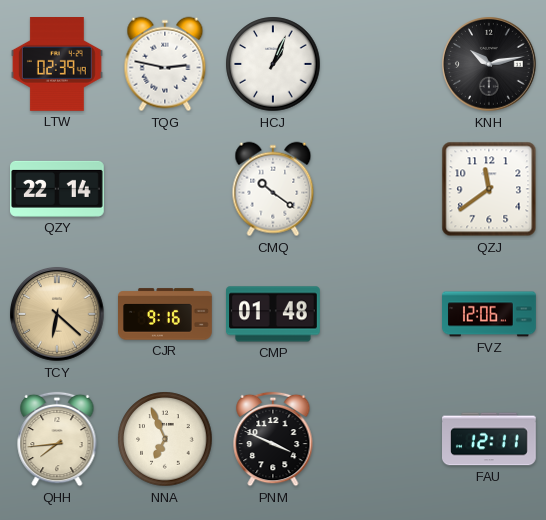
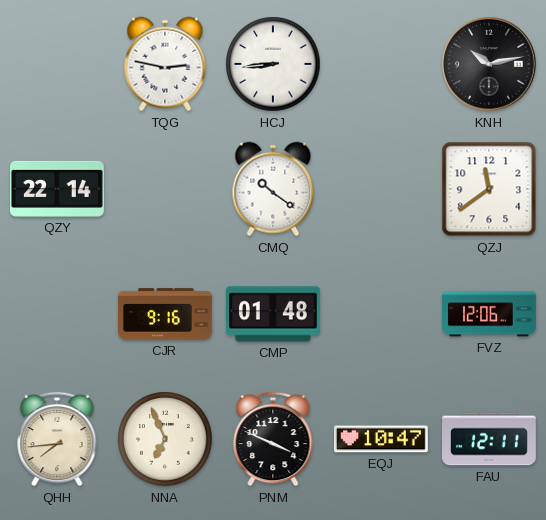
LTW: 02:39 -> none (57, 65)
HCJ: 1:04 -> 8:44 (273, 64)
TCY: 6:22 -> none (58, 315)
EQJ: none -> 10:47 (382, 439)
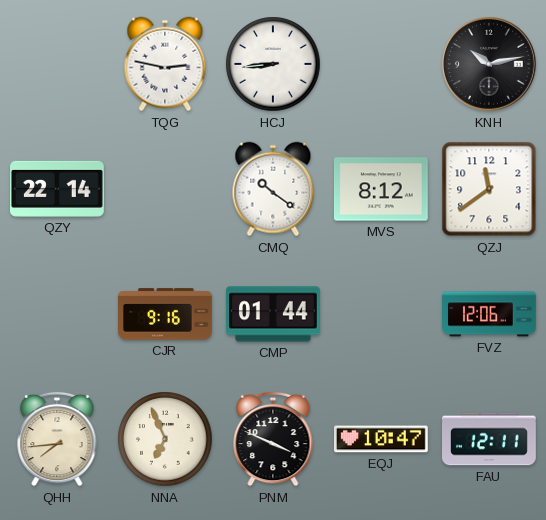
MVS: none -> 8:12 (381, 189)
CMP: 01:48 -> 01:44 (274, 314)
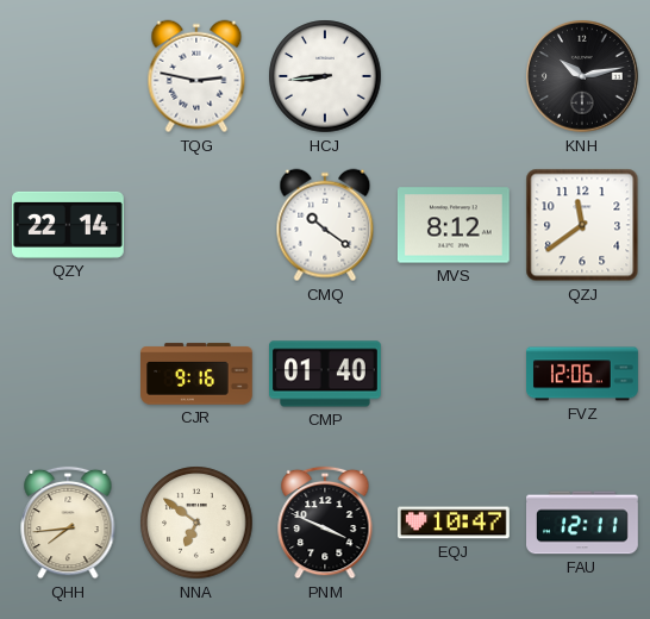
CMP: 01:44 -> 01:40 (326, 374)
NNA: 6:56 -> 6:51 (196, 523)
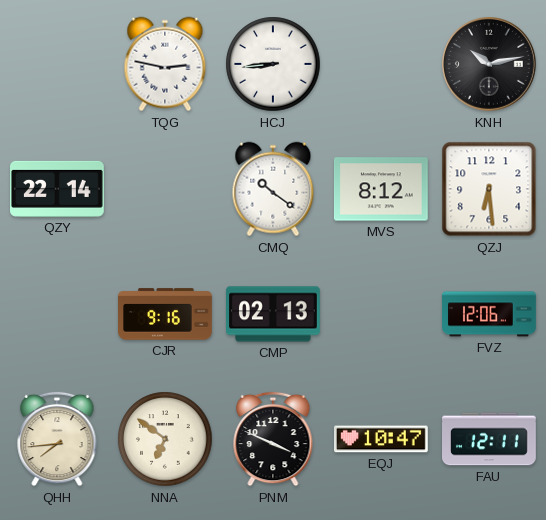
QZJ: 11:39 -> 6:29 (489, 189)
CMP: 01:40 -> 02:13 (274, 314)
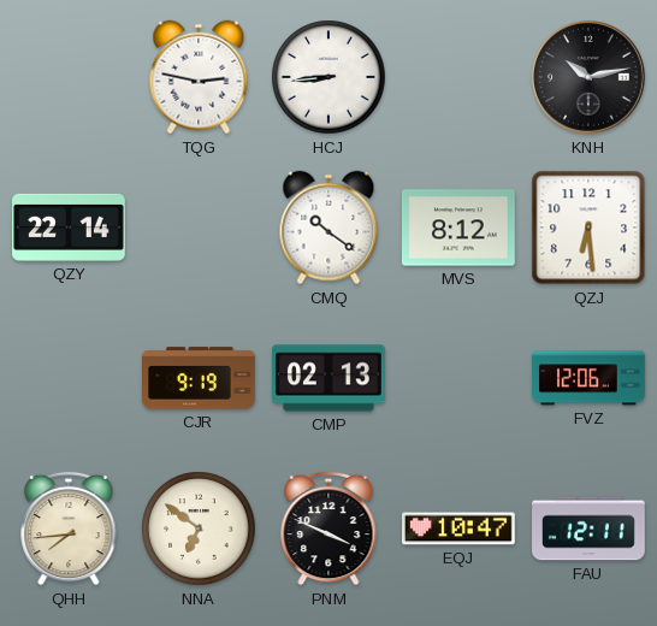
CJR: 9:16 -> 9:19 (200, 378)
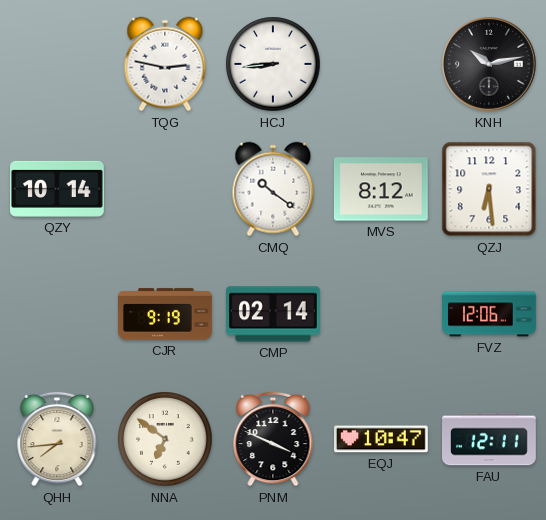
QZY: 22:14 -> 10:14 (58, 189)
CMP: 02:13 -> 02:14 (274, 314)
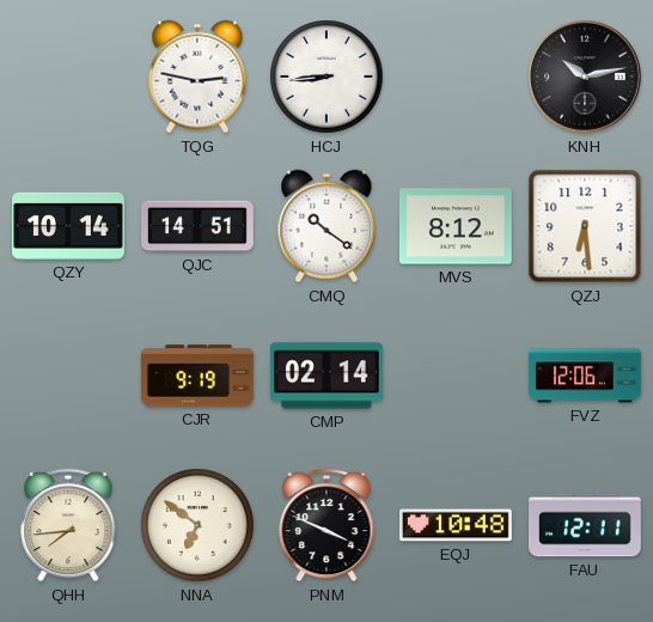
QJC: none -> 14:51 (199, 226)
EQJ: 10:47 -> 10:48 (457, 525)
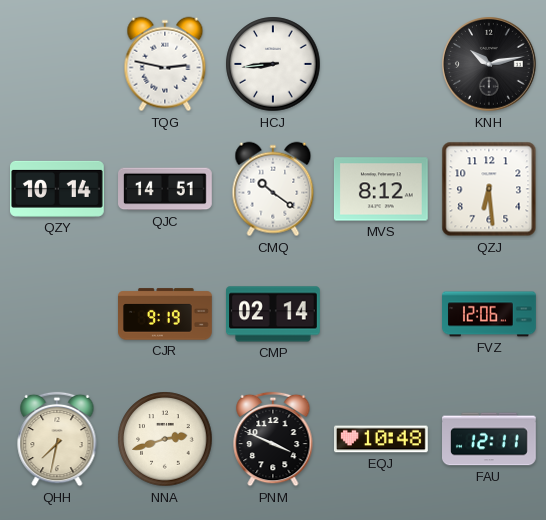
QHH: 7:44 -> 7:32 (57, 439)
NNA: 6:51 -> 2:42 (165, 439)
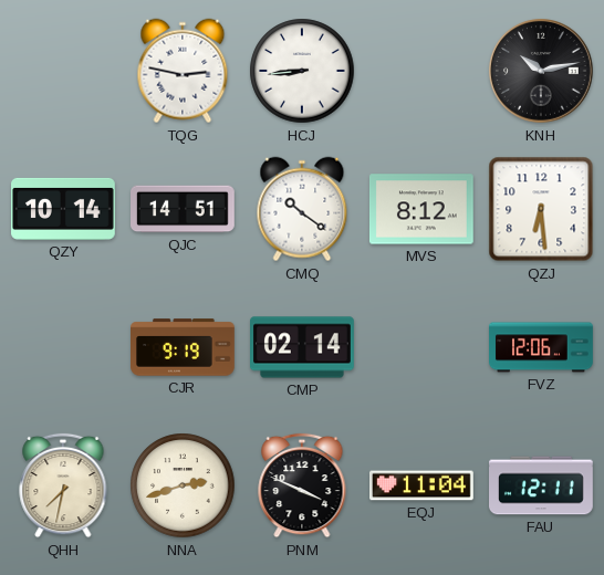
EQJ: 10:48 -> 11:04 (423, 485)
